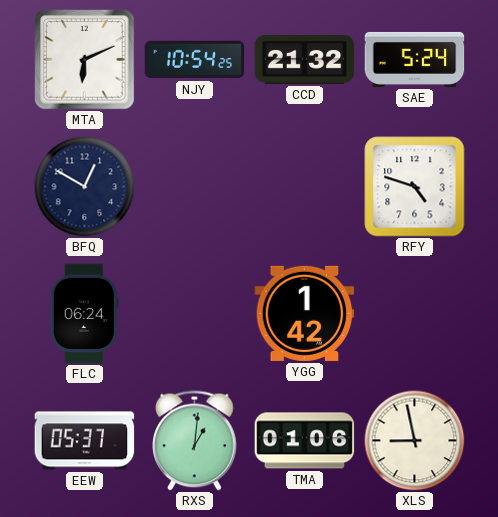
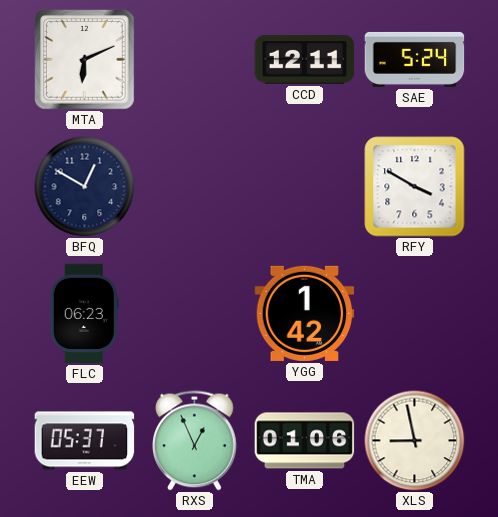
NJY: 10:54 -> none (195, 60)
CCD: 21:32 -> 12:11 (305, 59)
RFY: 4:48 -> 3:50 (415, 187)
FLC: 06:24 -> 06:23 (84, 314)
RXS: 1:01 -> 12:56 (195, 441)
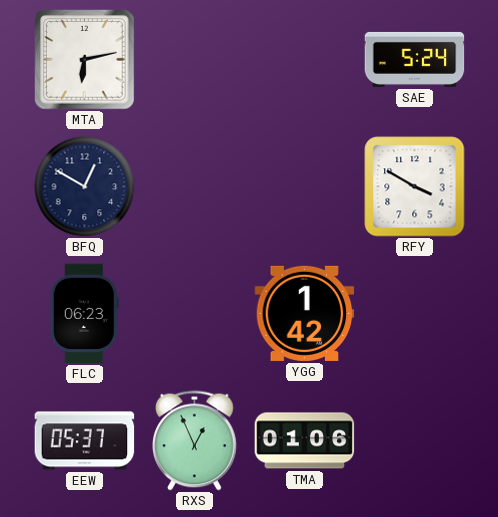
MTA: 6:11 -> 6:13 (85, 60)
CCD: 12:11 -> none (305, 59)
XLS: 8:58 -> none (415, 441)
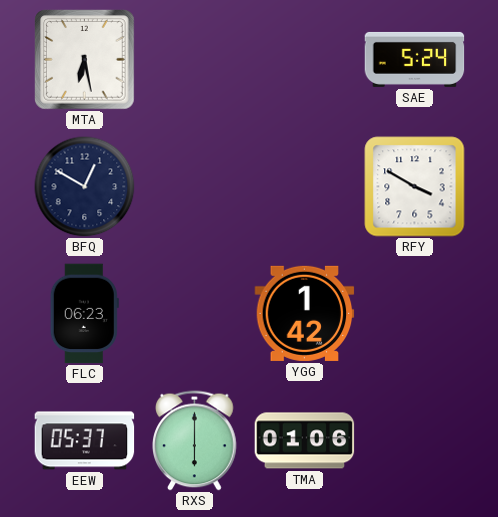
MTA: 6:13 -> 6:28 (85, 60)
RXS: 12:56 -> 6:00 (195, 441)
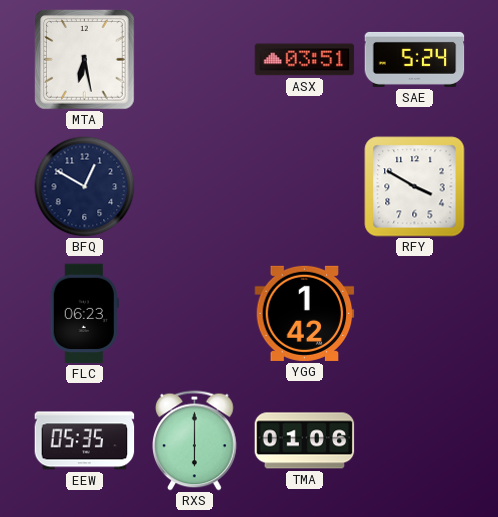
ASX: none -> 03:51 (305, 60)
EEW: 05:37 -> 05:35 (85, 441)
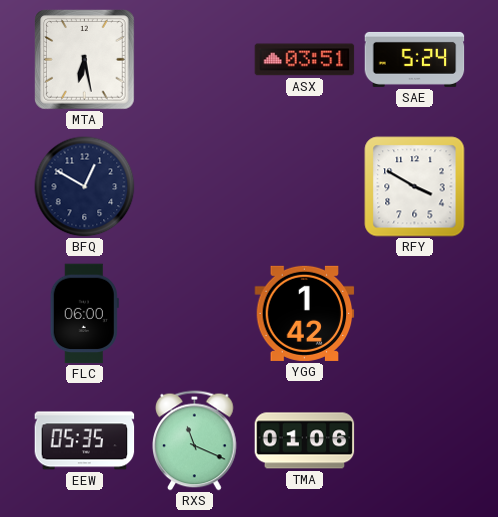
FLC: 06:23 -> 06:00 (84, 314)
RXS: 6:00 -> 11:19 (195, 441)
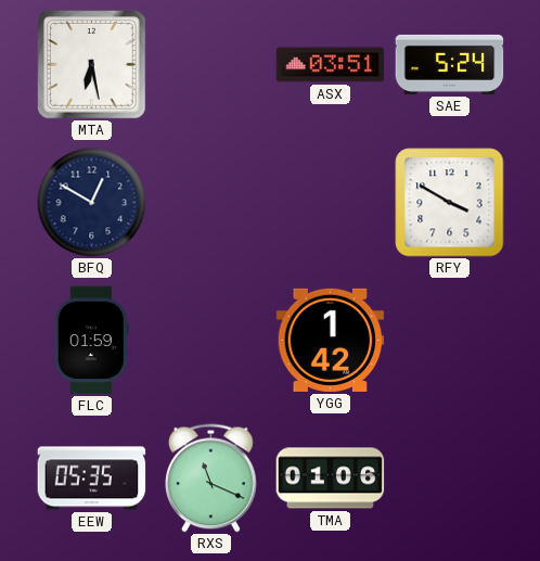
FLC: 06:00 -> 01:59 (91, 341)
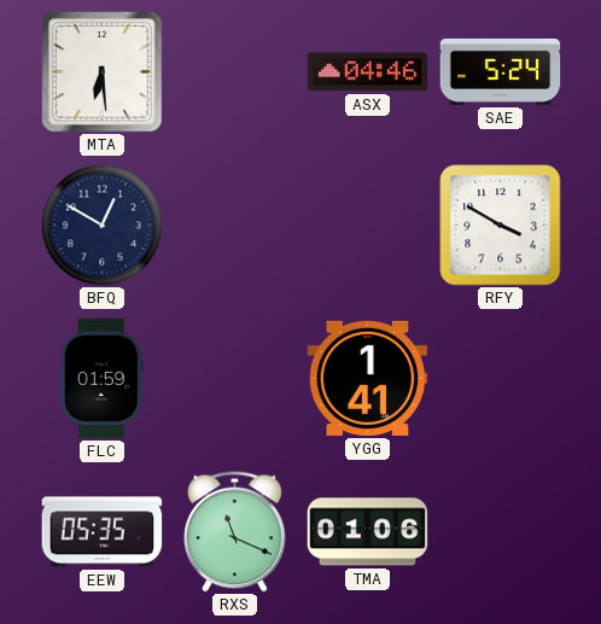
MTA: 6:28 -> 6:29 (103, 72)
ASX: 03:51 -> 04:46 (368, 72)
YGG: 1:42 -> 1:41 (368, 378)
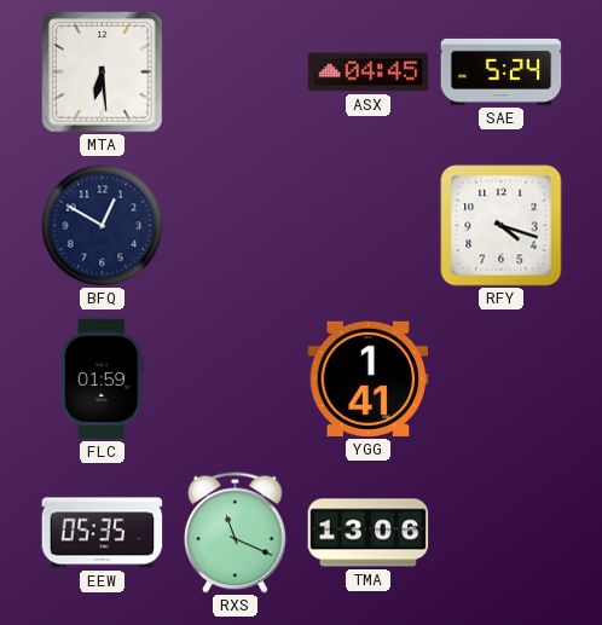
ASX: 04:46 -> 04:45 (369, 73)
RFY: 3:50 -> 4:18 (502, 226)
TMA: 01:06 -> 13:06 (369, 533)
